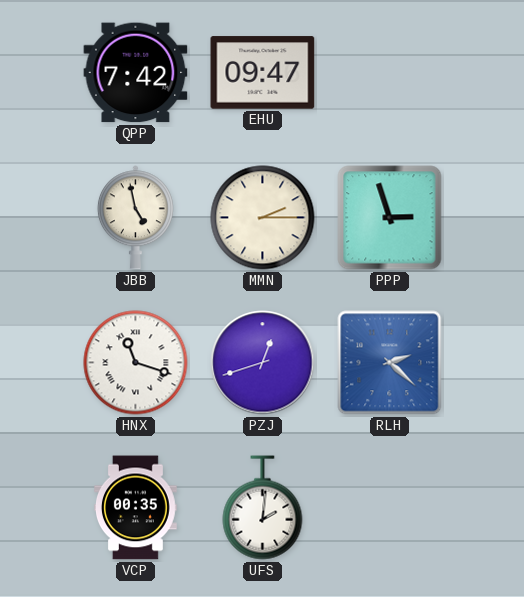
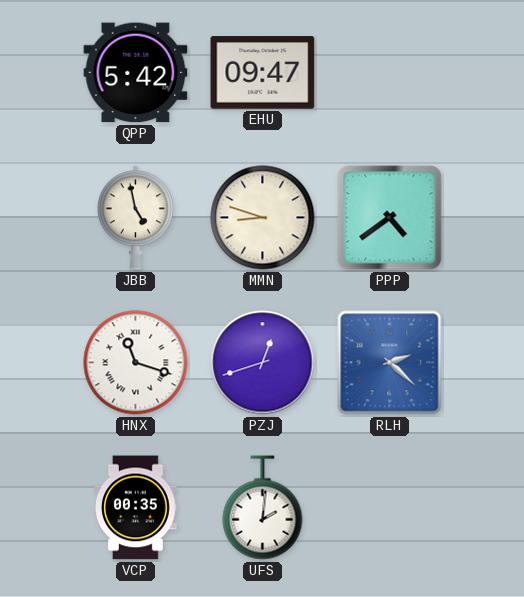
QPP: 7:42 -> 5:42 (136, 73)
MMN: 2:15 -> 8:48 (263, 218)
PPP: 2:57 -> 4:39 (390, 218)
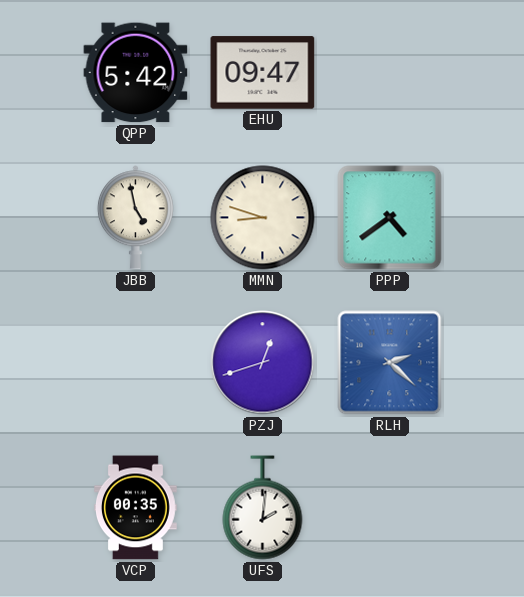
HNX: 11:18 -> none (136, 363)
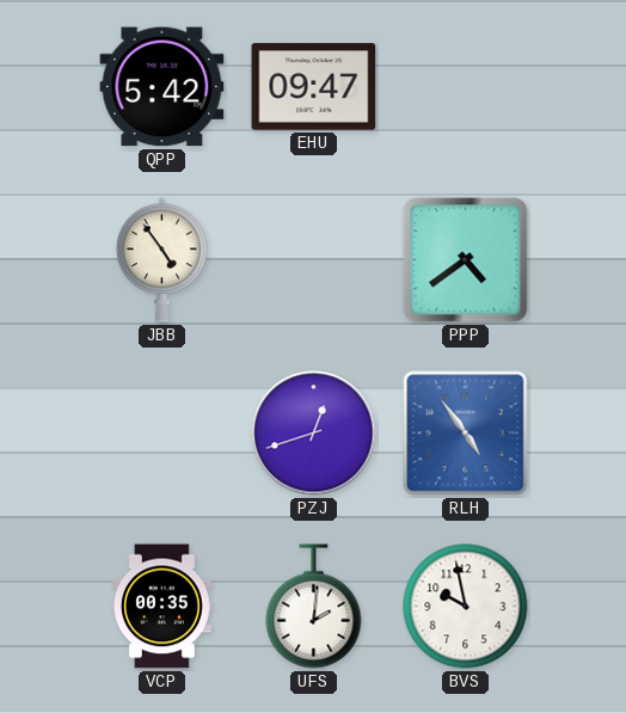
JBB: 4:58 -> 4:54 (161, 260)
MMN: 8:48 -> none (263, 218)
RLH: 2:22 -> 4:54 (466, 434)
BVS: none -> 9:58 (466, 607)
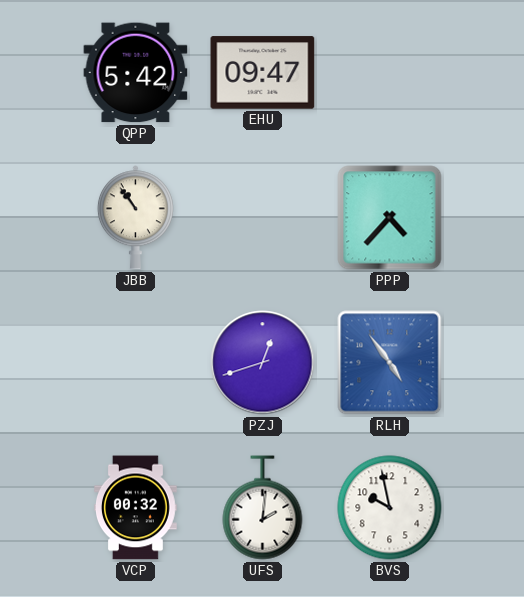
JBB: 4:54 -> 10:54 (135, 218)
PPP: 4:39 -> 4:37 (390, 218)
VCP: 00:35 -> 00:32 (136, 508)
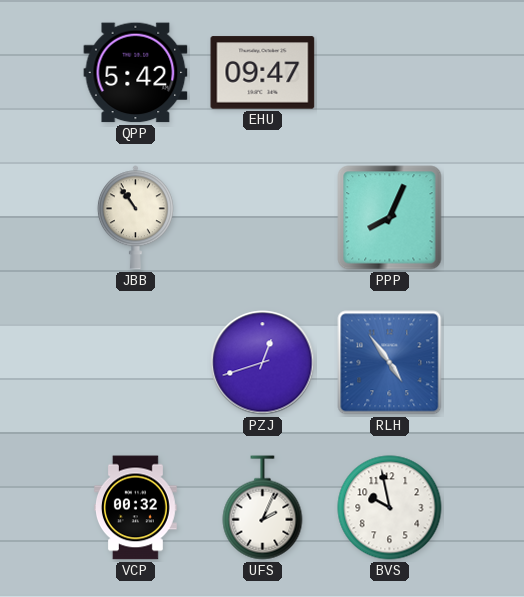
PPP: 4:37 -> 8:04 (390, 218)
UFS: 2:01 -> 2:04 (263, 508)
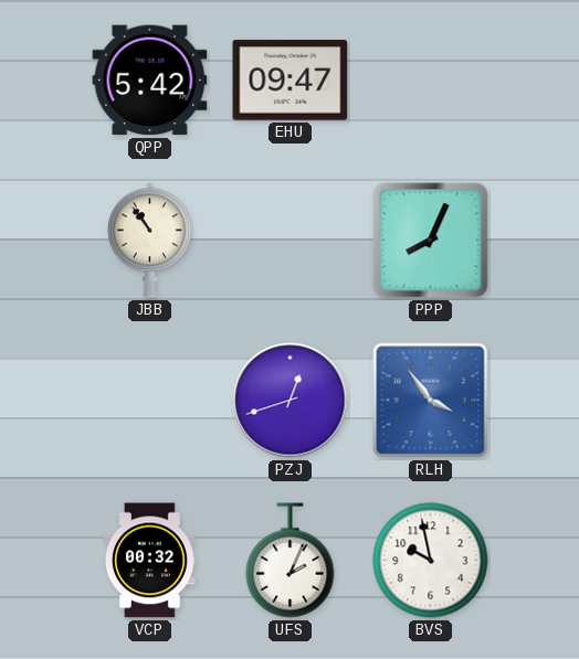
RLH: 4:54 -> 3:54 (431, 401)
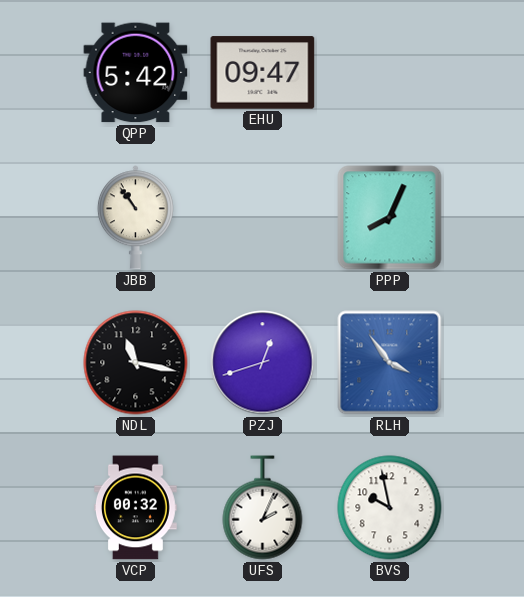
NDL: none -> 11:17 (136, 363)
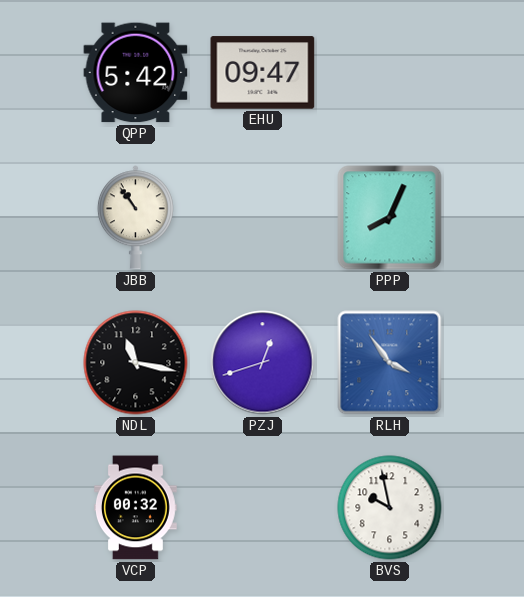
UFS: 2:04 -> none (263, 508)
